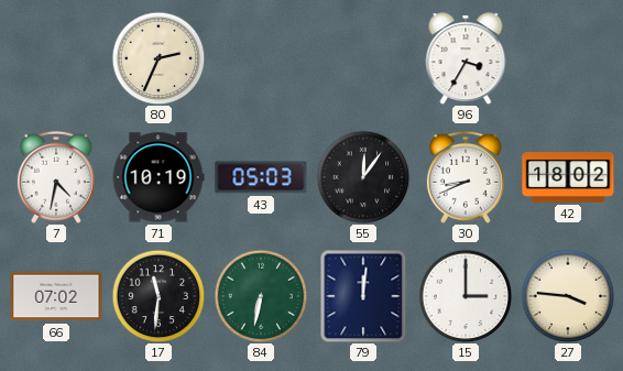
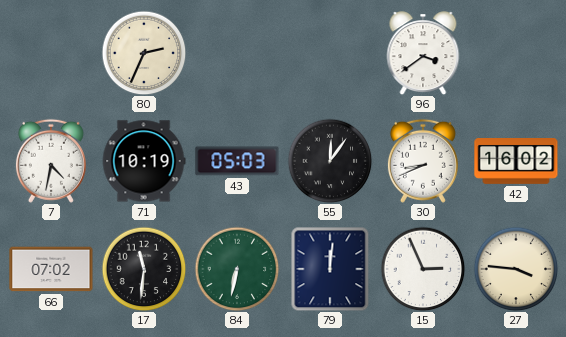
96: 3:35 -> 3:39 (423, 53)
42: 18:02 -> 16:02 (516, 162)
15: 3:00 -> 2:56 (423, 269)
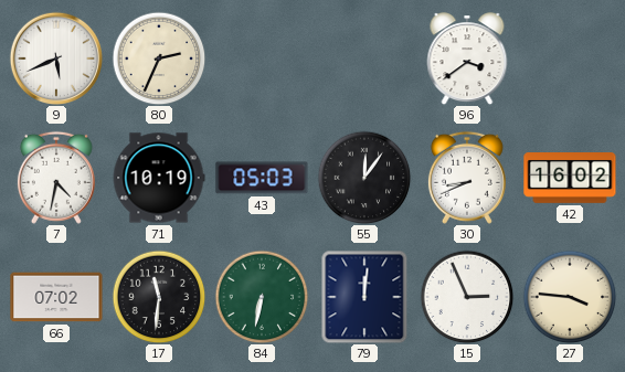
9: none -> 5:41 (56, 59)
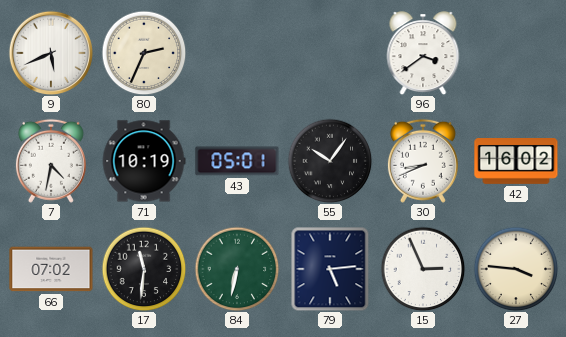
43: 05:03 -> 05:01 (237, 161)
55: 12:06 -> 10:06 (330, 161)
79: 12:01 -> 5:14 (330, 269)
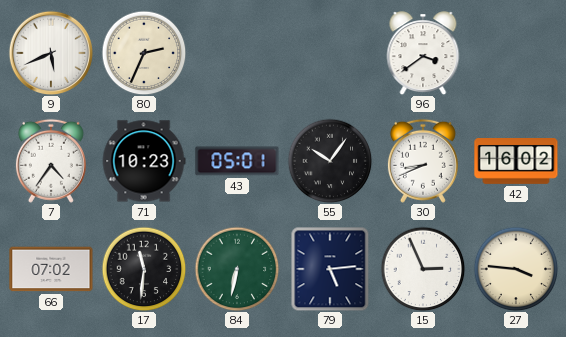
7: 4:32 -> 4:36 (51, 161)
71: 10:19 -> 10:23 (144, 161)
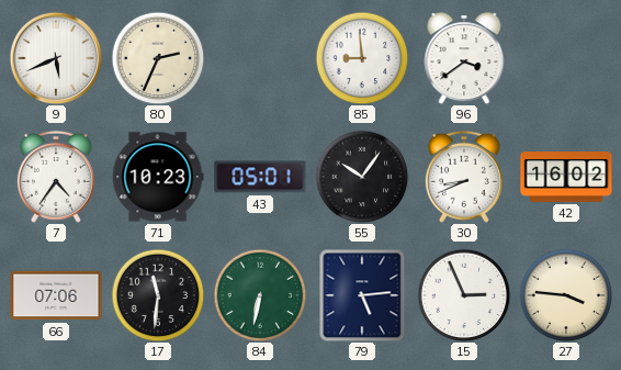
85: none -> 8:59 (362, 58)
66: 07:02 -> 07:06 (56, 295)
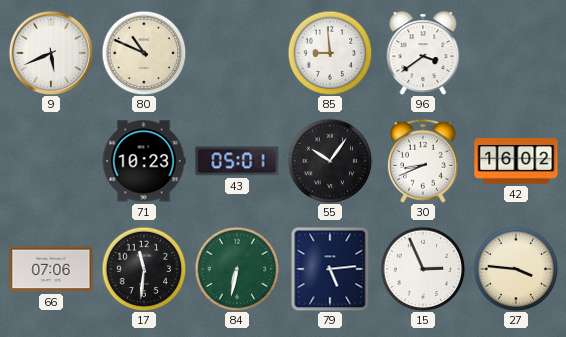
80: 2:34 -> 10:49 (144, 53)
7: 4:36 -> none (56, 177)
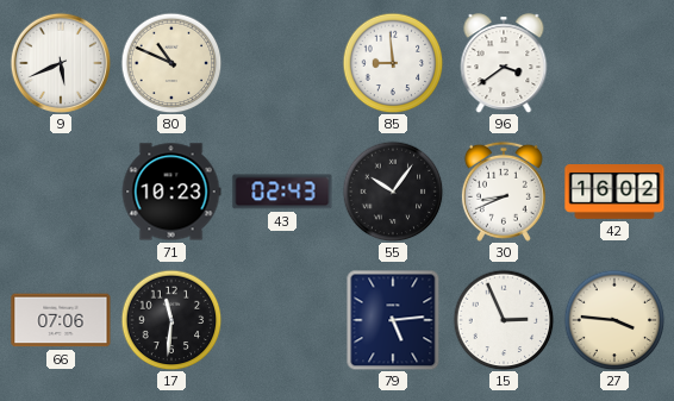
43: 05:01 -> 02:43 (282, 192)
84: 6:32 -> none (237, 269)
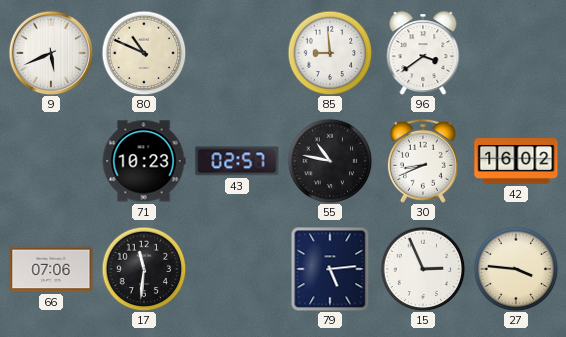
43: 02:43 -> 02:57 (237, 161)
55: 10:06 -> 10:47 (330, 161)
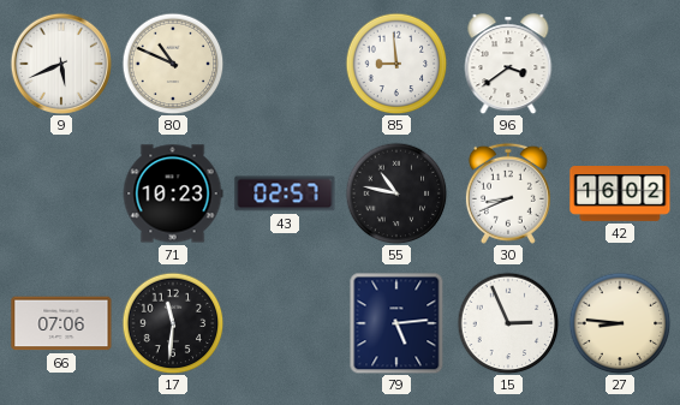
27: 3:46 -> 8:46 (620, 323)
